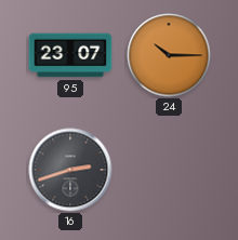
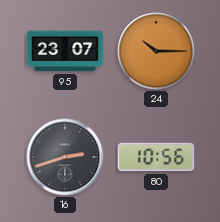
80: none -> 10:56 (156, 157)
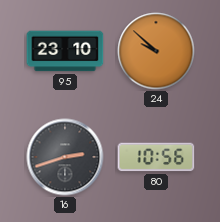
95: 23:07 -> 23:10 (65, 51)
24: 10:15 -> 9:52 (156, 51)
